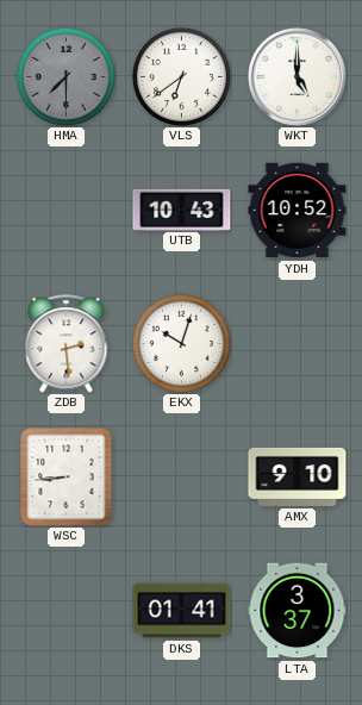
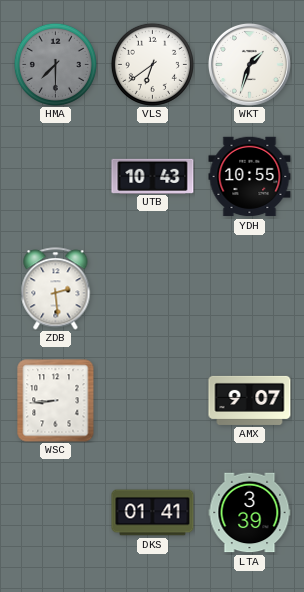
WKT: 5:00 -> 1:33 (249, 64)
YDH: 10:52 -> 10:55 (250, 177)
EKX: 10:03 -> none (181, 343)
AMX: 9:10 -> 9:07 (250, 400)
LTA: 3:37 -> 3:39 (250, 513)
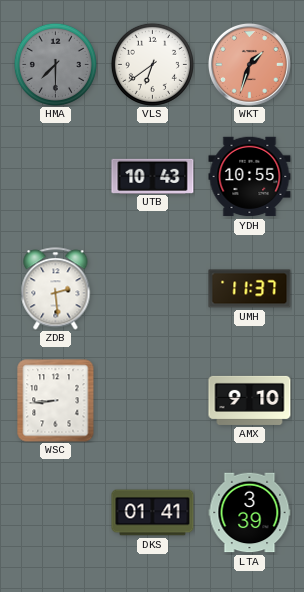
WKT dial: white -> salmon (249, 64)
UMH: none -> 11:37 (250, 289)
AMX: 9:07 -> 9:10 (250, 400)
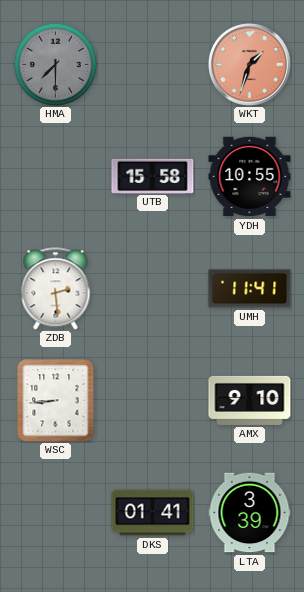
VLS: 6:39 -> none (152, 64)
UTB: 10:43 -> 15:58 (153, 176)
UMH: 11:37 -> 11:41 (250, 289)
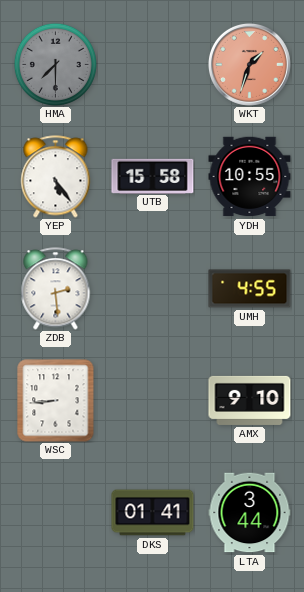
YEP: none -> 5:24 (56, 177)
UMH: 11:41 -> 4:55 (250, 289)
LTA: 3:39 -> 3:44 (250, 513)
